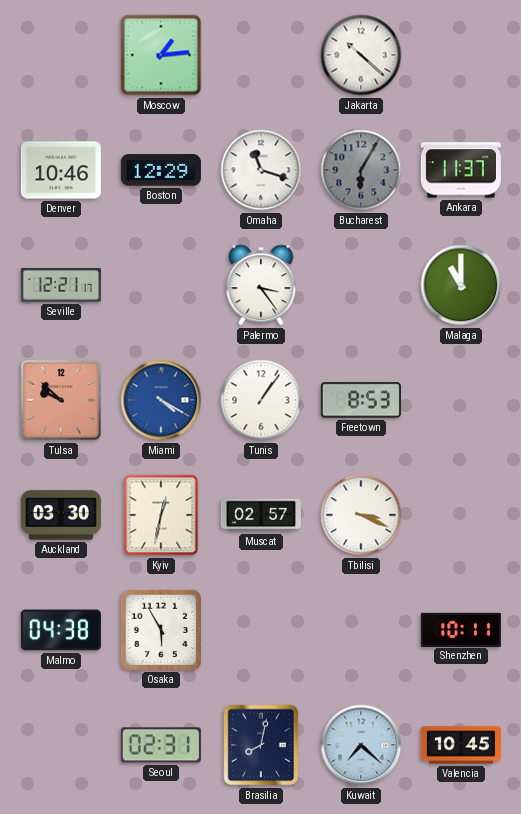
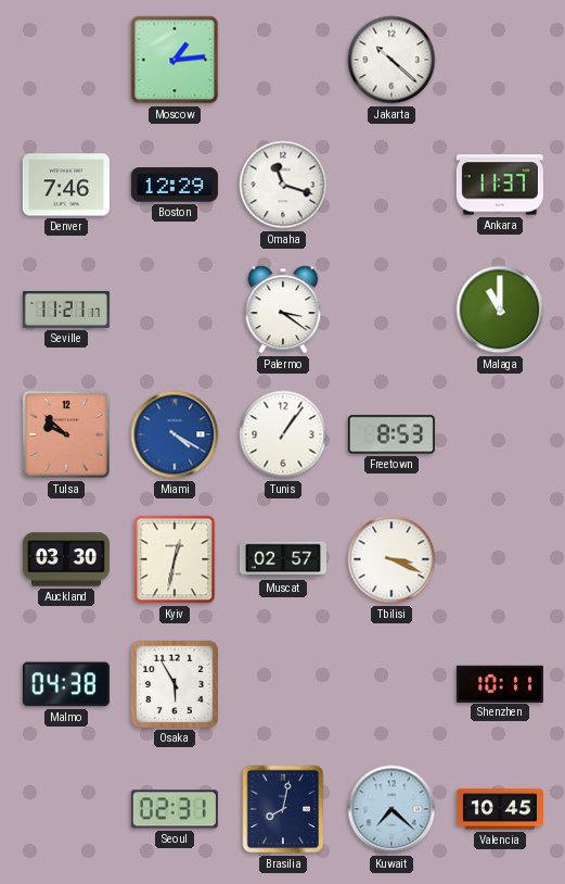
Denver: 10:46 -> 7:46 (66, 185)
Bucharest: 6:05 -> none (361, 170)
Seville: 12:21 -> 11:21 (66, 311)
Palermo: 3:24 -> 3:21 (283, 310)
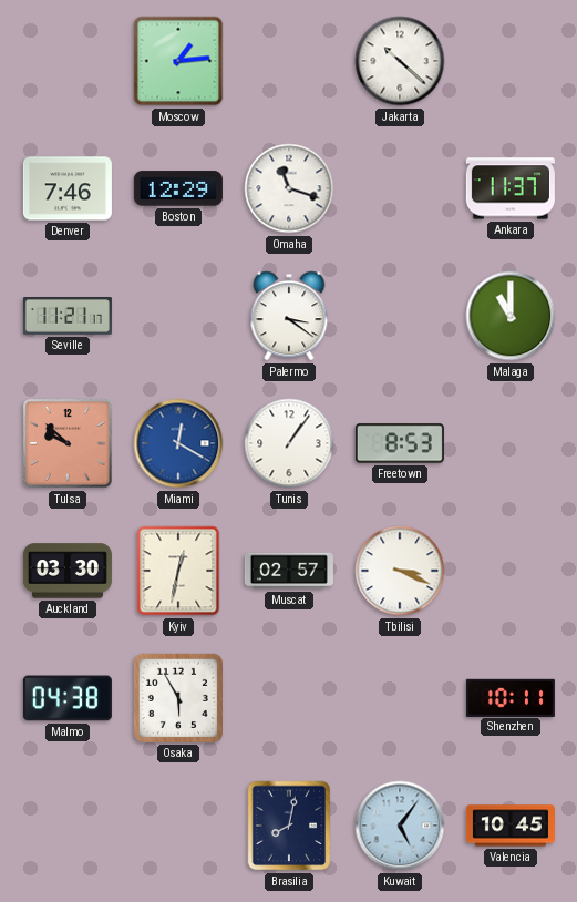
Miami: 4:20 -> 12:20 (178, 443)
Seoul: 02:31 -> none (175, 809)
Kuwait: 7:22 -> 5:06 (400, 826)
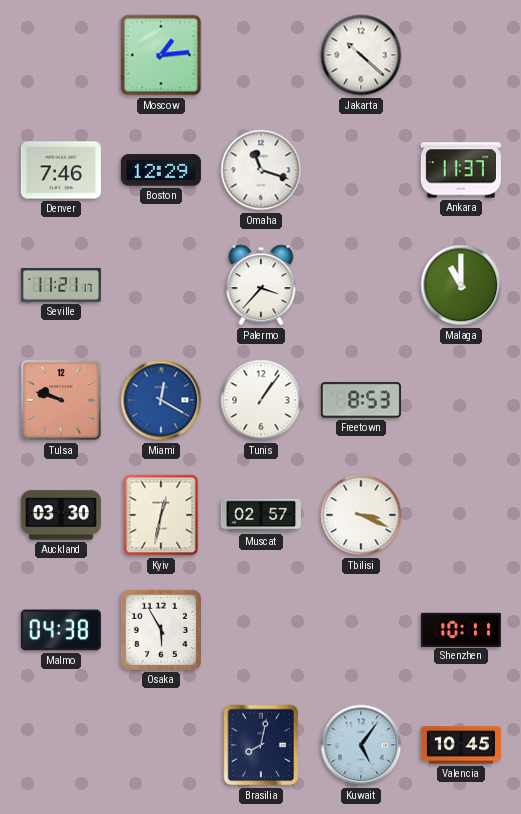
Palermo: 3:21 -> 3:37 (261, 285)
Tulsa: 9:52 -> 9:48 (61, 400)
